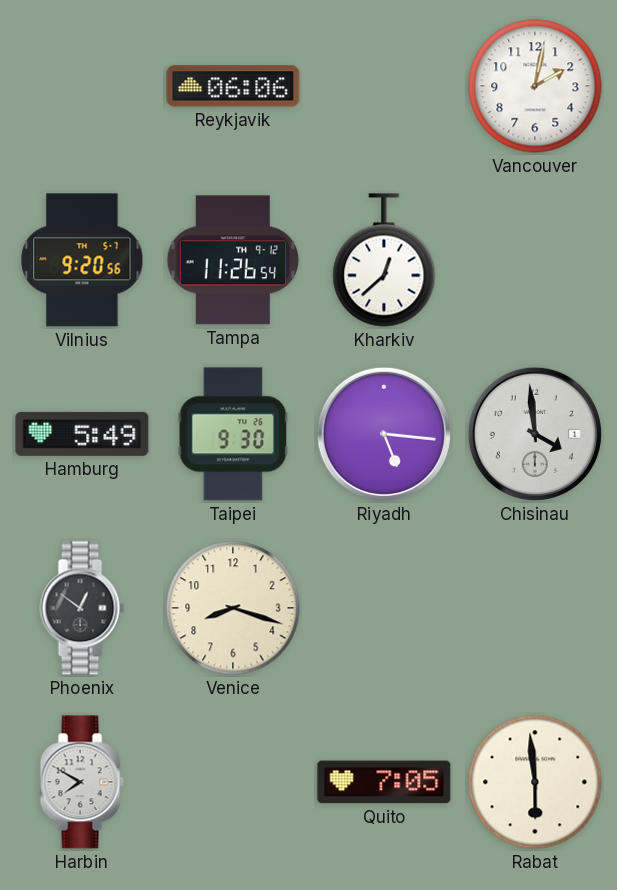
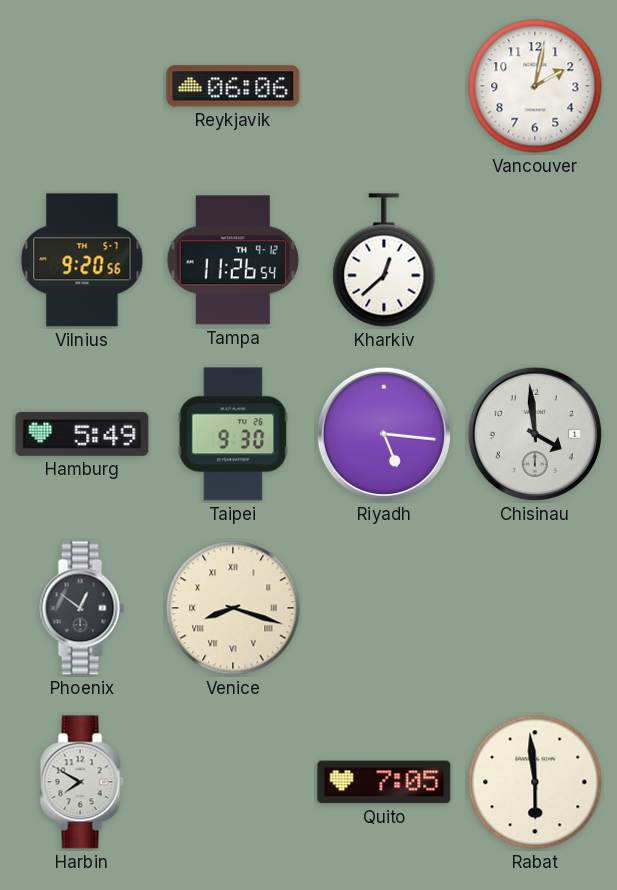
Venice numerals: Arabic -> Roman (233, 608)
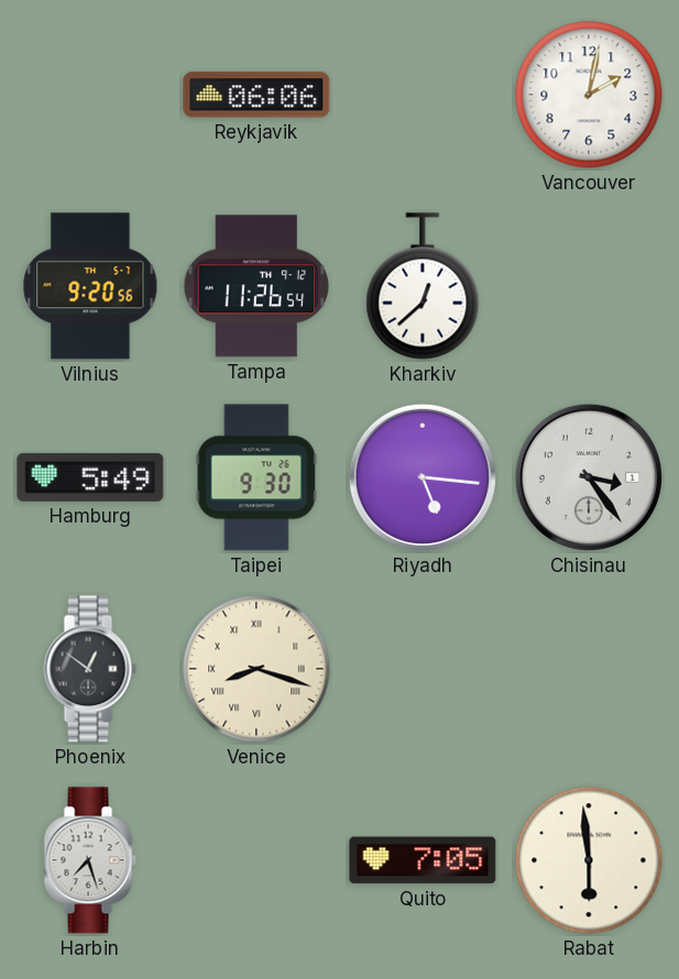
Chisinau: 3:59 -> 3:24 (589, 477)
Harbin: 7:50 -> 7:27 (90, 860)
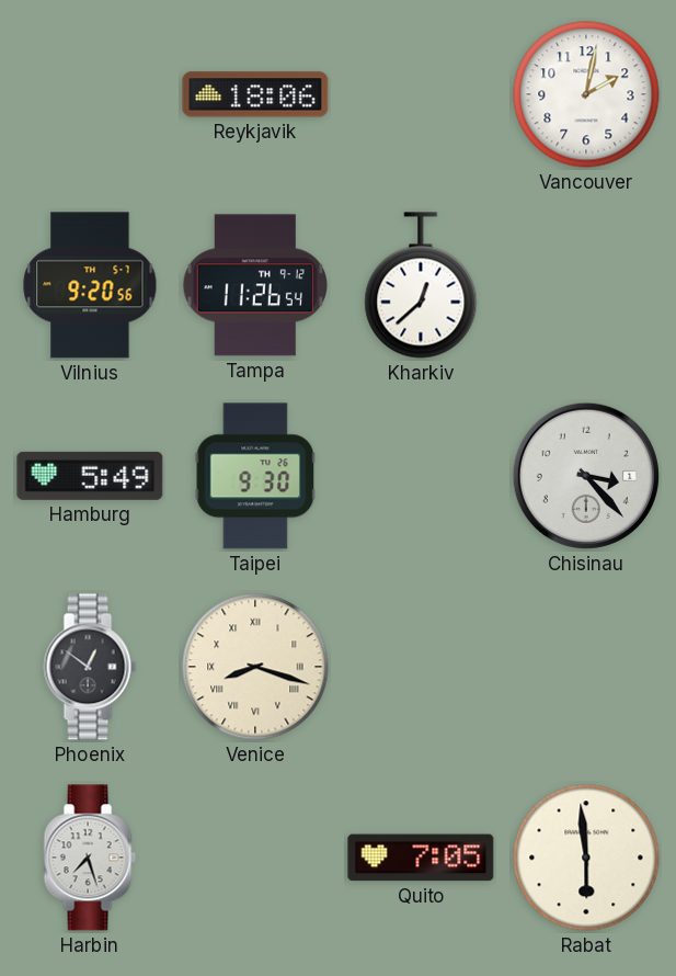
Reykjavik: 06:06 -> 18:06 (255, 94)
Riyadh: 5:16 -> none (423, 477)
Chisinau: 3:24 -> 3:23 (586, 476)
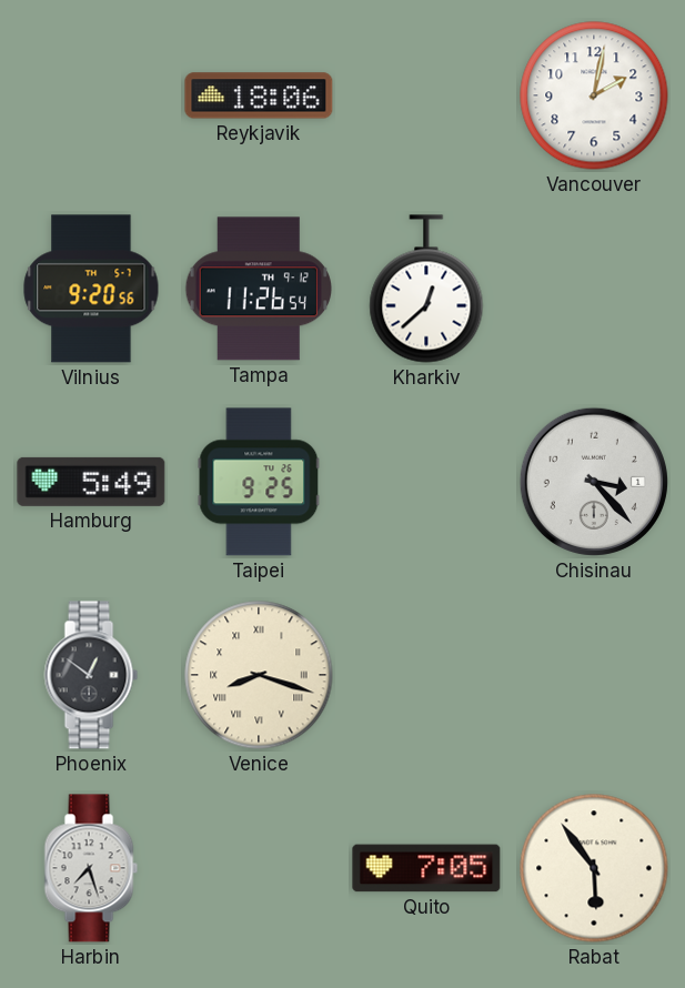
Taipei: 9:30 -> 9:25 (259, 482)
Rabat: 5:59 -> 5:54 (594, 868)
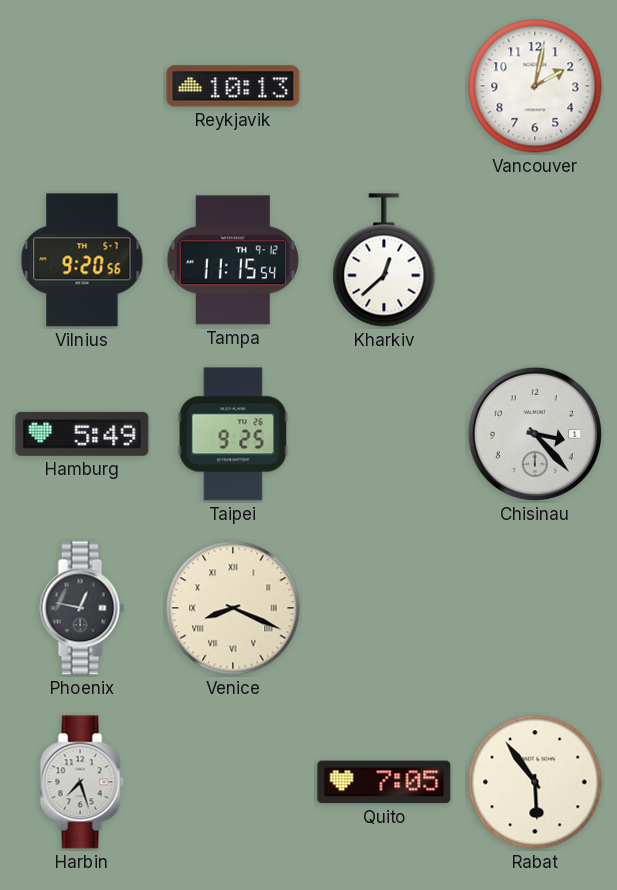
Reykjavik: 18:06 -> 10:13 (233, 86)
Tampa: 11:26 -> 11:15 (233, 260)
Phoenix: 12:51 -> 12:47 (82, 608)
Venice: 8:18 -> 8:19 (233, 608)
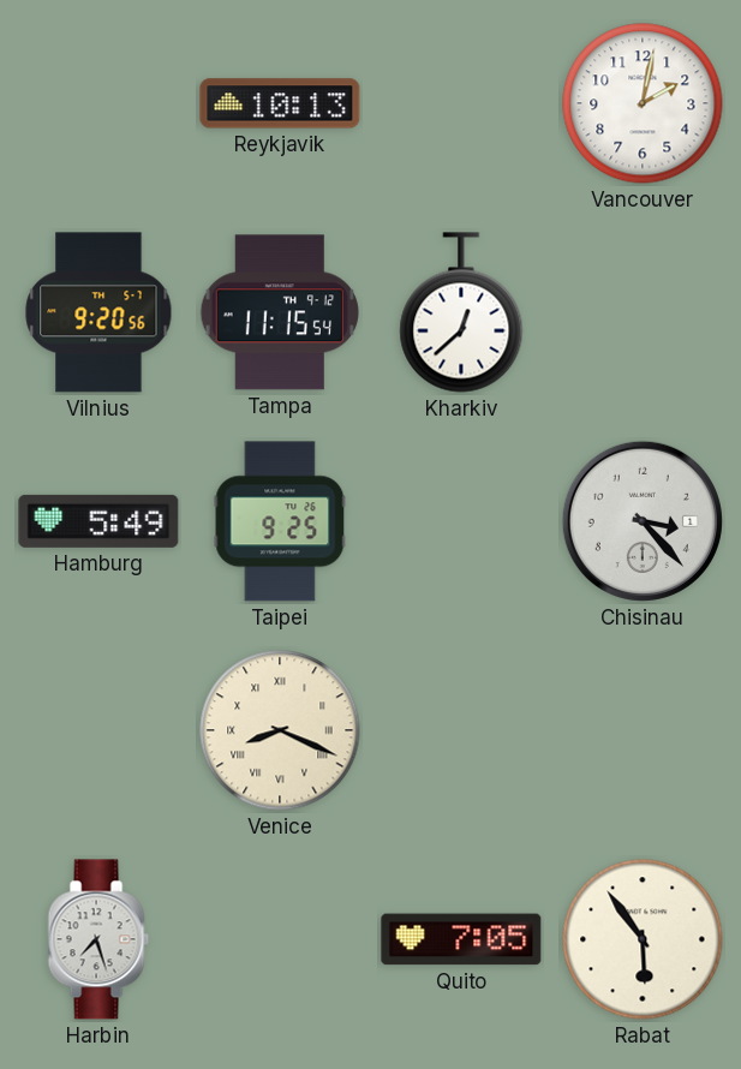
Phoenix: 12:47 -> none (82, 608)
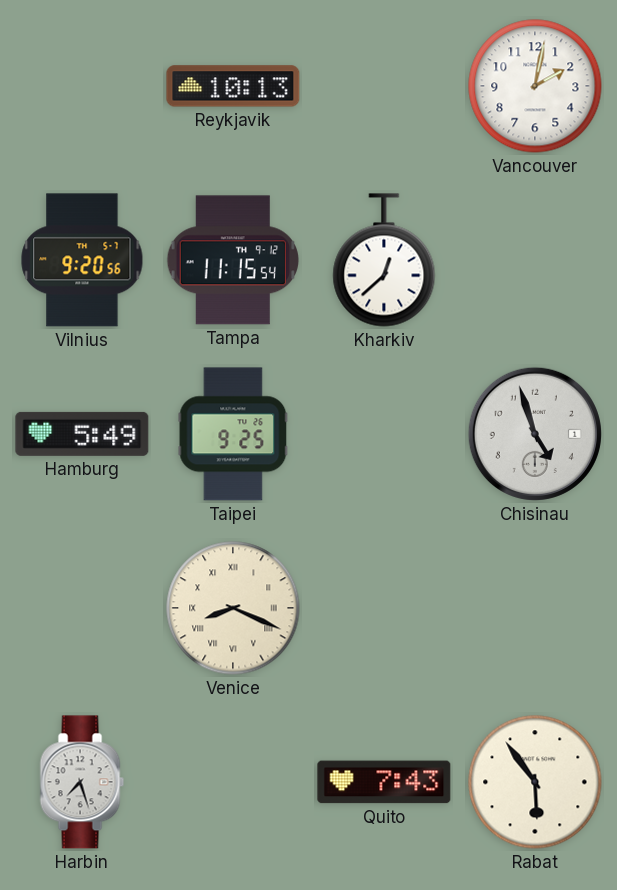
Chisinau: 3:23 -> 4:57 (535, 434)
Quito: 7:05 -> 7:43 (384, 782)
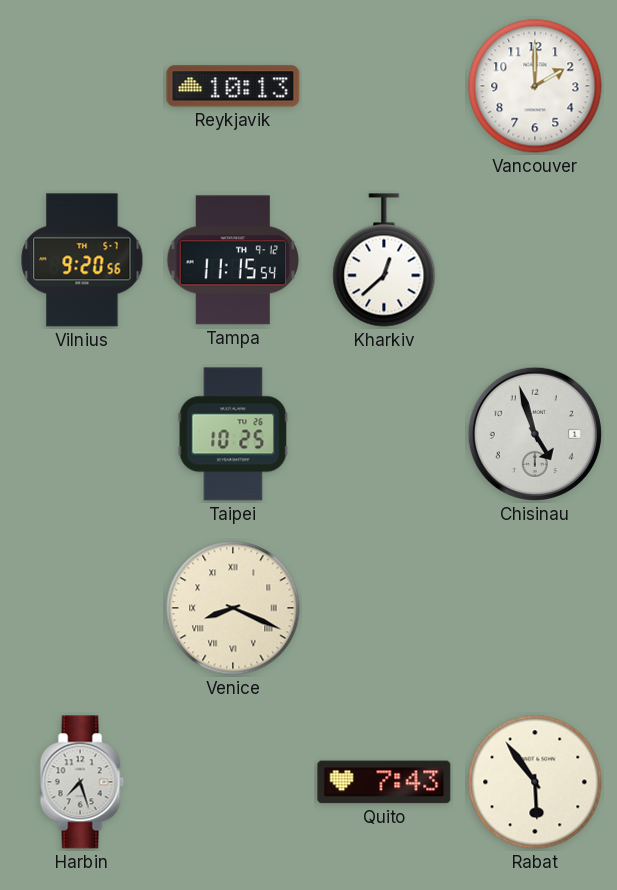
Vancouver: 2:02 -> 2:00 (535, 86)
Hamburg: 5:49 -> none (82, 434)
Taipei: 9:25 -> 10:25 (233, 434)
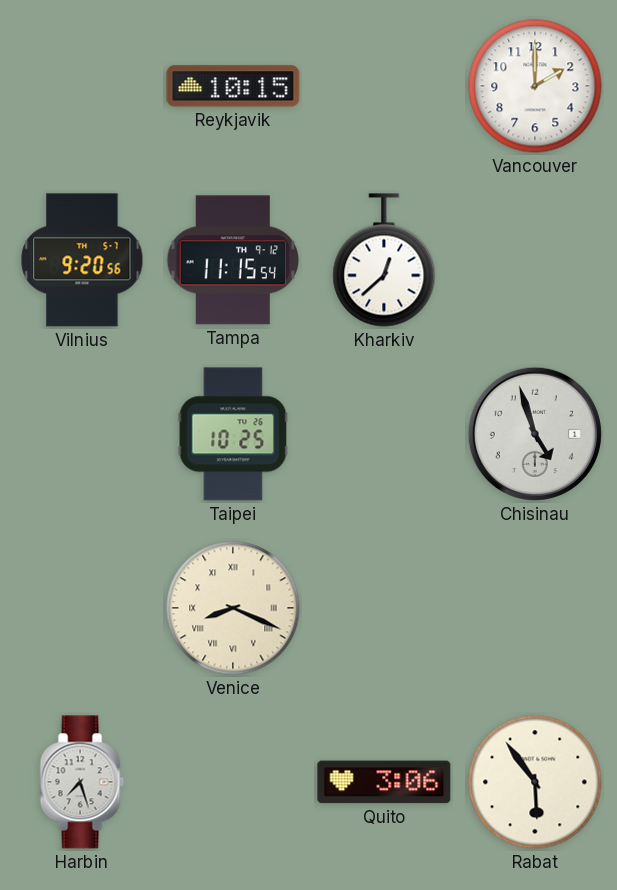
Reykjavik: 10:13 -> 10:15 (233, 86)
Quito: 7:43 -> 3:06 (384, 782)
